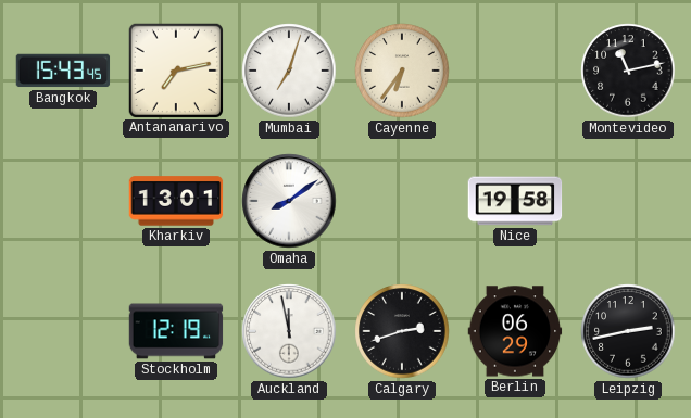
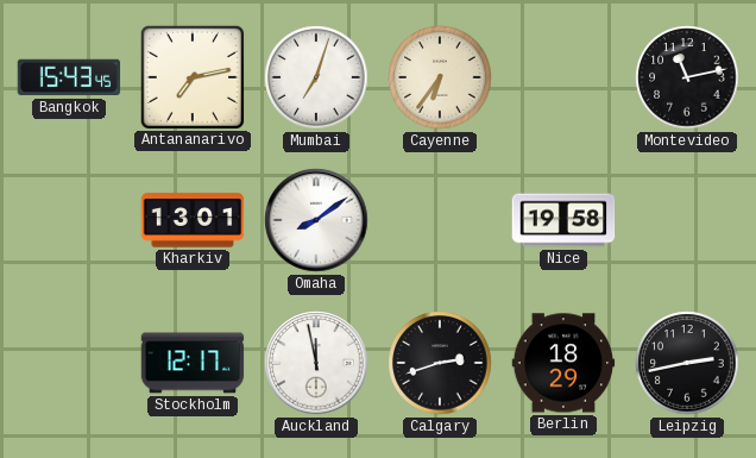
Stockholm: 12:19 -> 12:17 (193, 363)
Berlin: 06:29 -> 18:29 (563, 363)
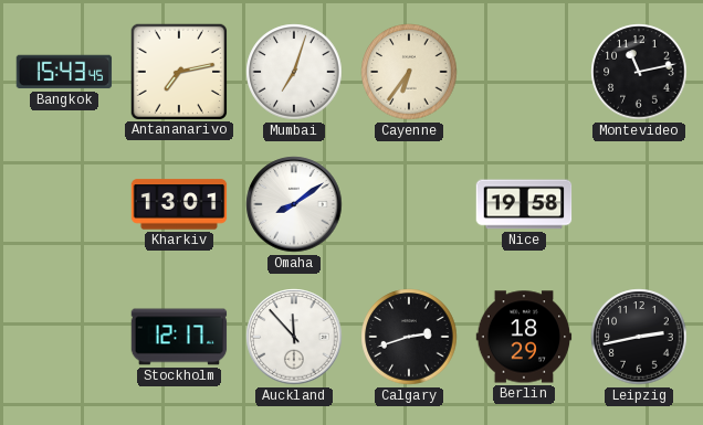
Auckland: 11:58 -> 11:53 (294, 337)
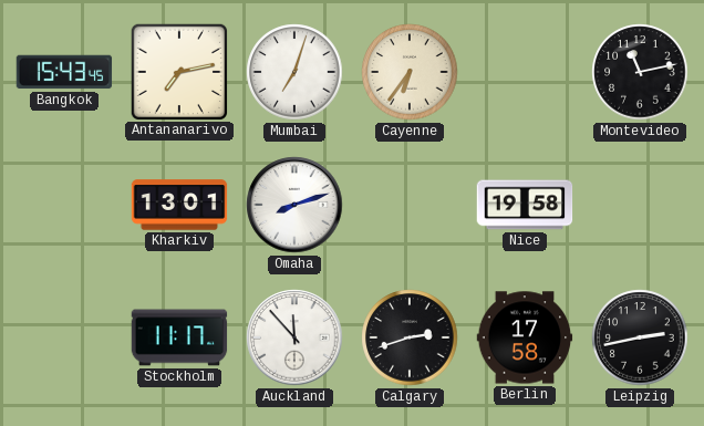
Omaha: 8:09 -> 8:12 (294, 205)
Stockholm: 12:17 -> 11:17 (179, 337)
Berlin: 18:29 -> 17:58 (525, 337)
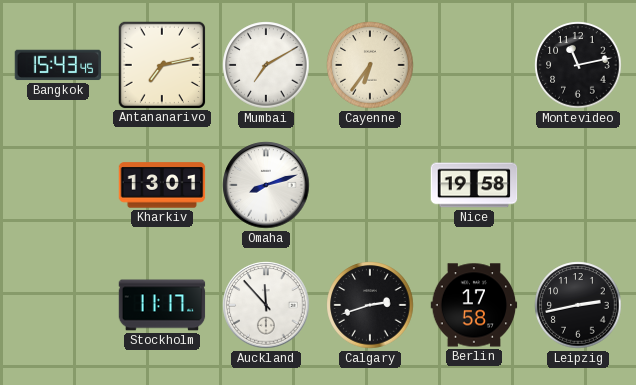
Mumbai: 7:03 -> 7:10 (266, 65)
